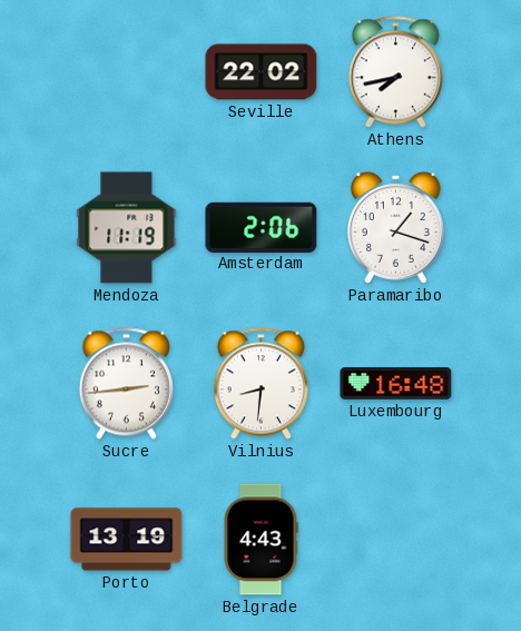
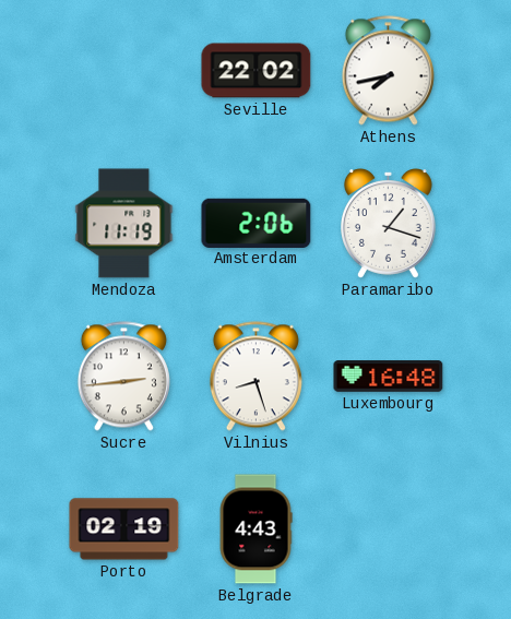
Vilnius: 8:31 -> 8:27 (255, 377)
Porto: 13:19 -> 02:19 (124, 529)
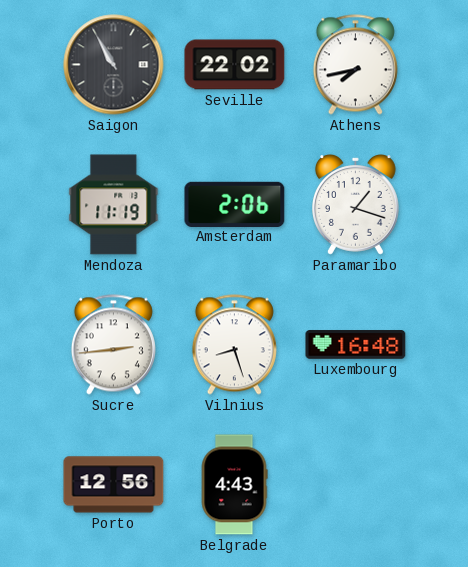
Saigon: none -> 10:55 (114, 65)
Porto: 02:19 -> 12:56 (114, 485)
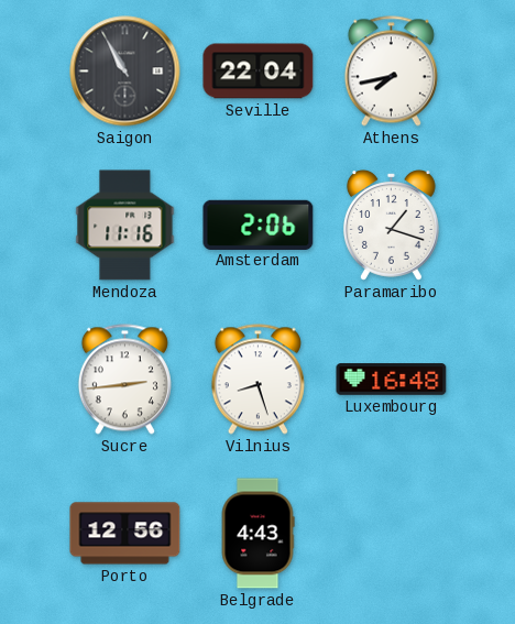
Seville: 22:02 -> 22:04 (259, 72)
Mendoza: 11:19 -> 11:16 (125, 226)
